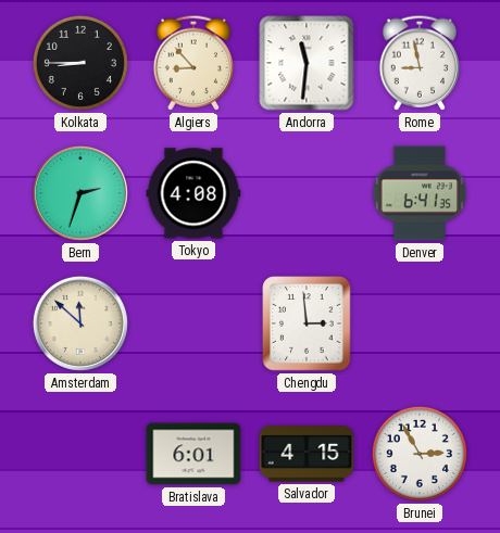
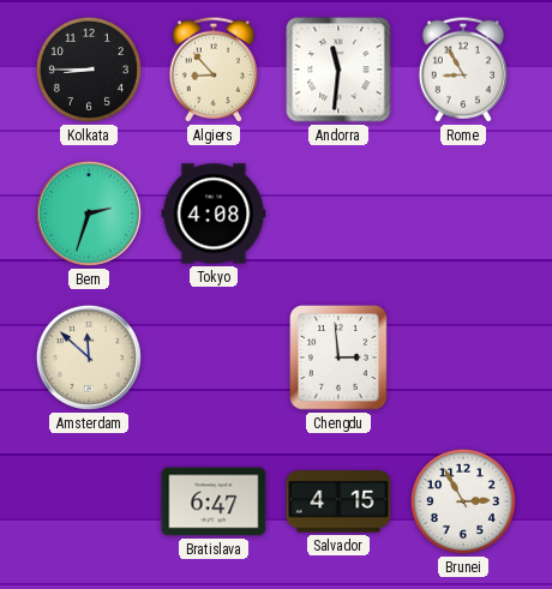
Rome: 8:58 -> 8:55 (463, 70)
Denver: 6:41 -> none (418, 193)
Bratislava: 6:01 -> 6:47 (214, 501)
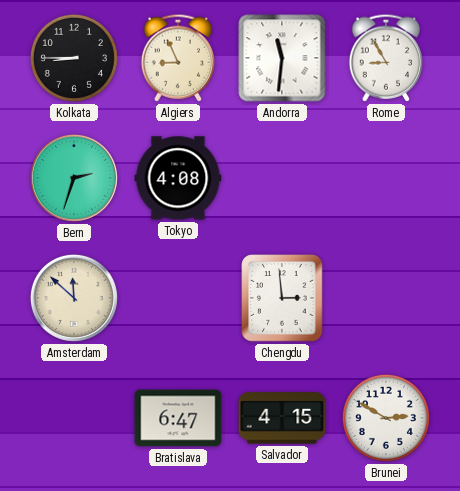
Algiers: 8:53 -> 8:56 (178, 58)
Brunei: 2:55 -> 2:50 (386, 418)
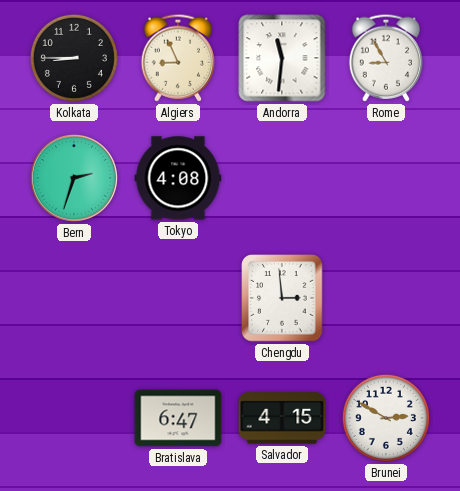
Amsterdam: 11:52 -> none (74, 298)
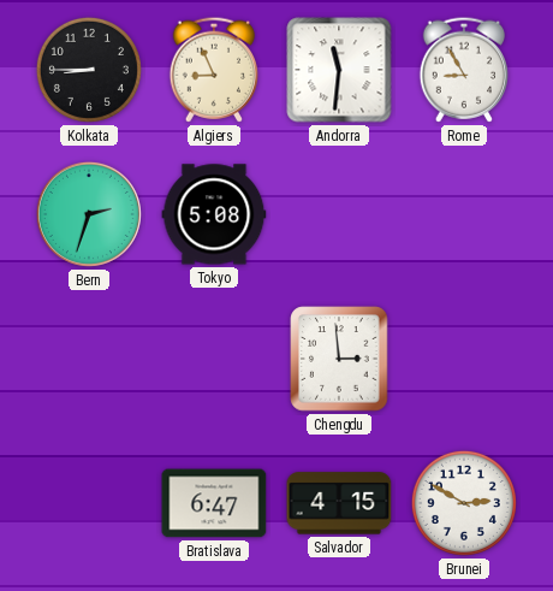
Tokyo: 4:08 -> 5:08 (214, 214)
